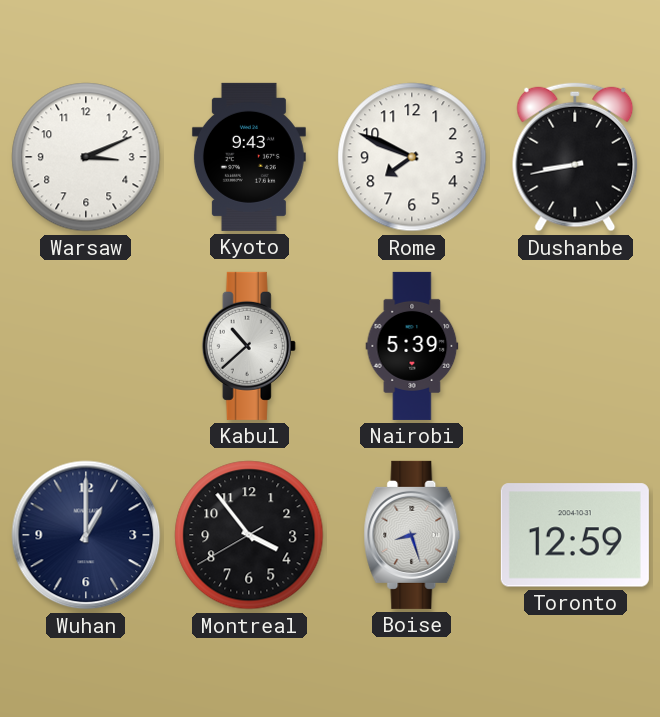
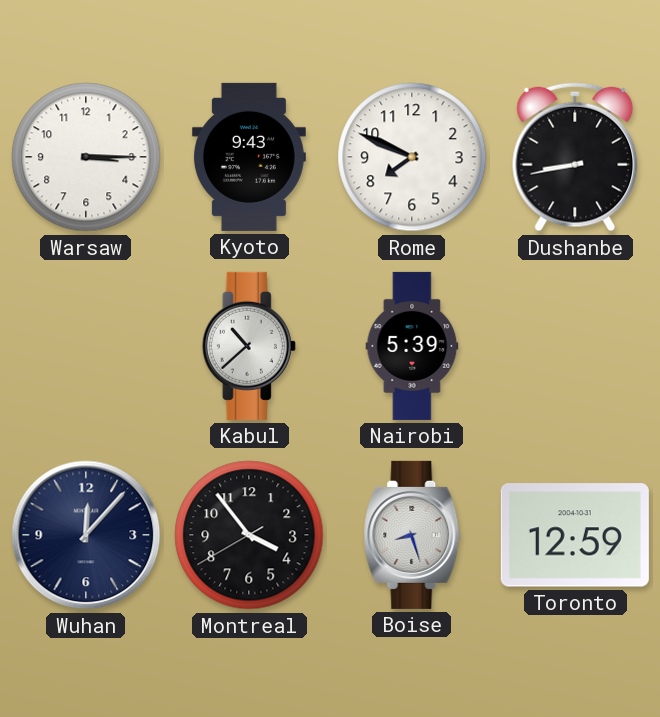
Warsaw: 3:11 -> 3:15 (86, 157)
Wuhan: 1:00 -> 12:07 (86, 535)
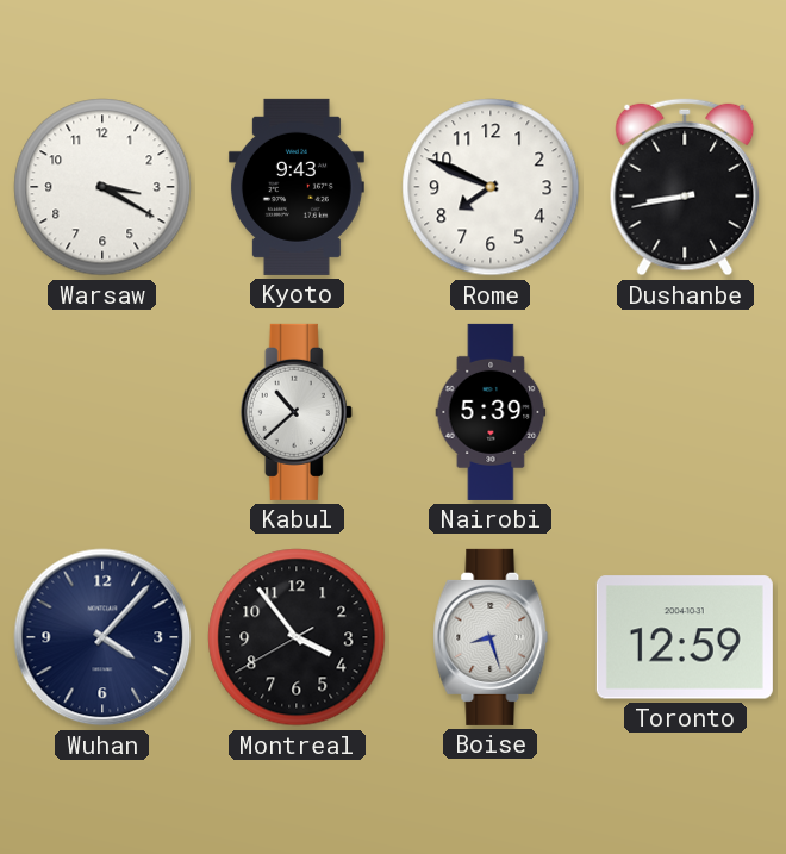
Warsaw: 3:15 -> 3:20 (102, 187)
Wuhan: 12:07 -> 4:07 (102, 637)
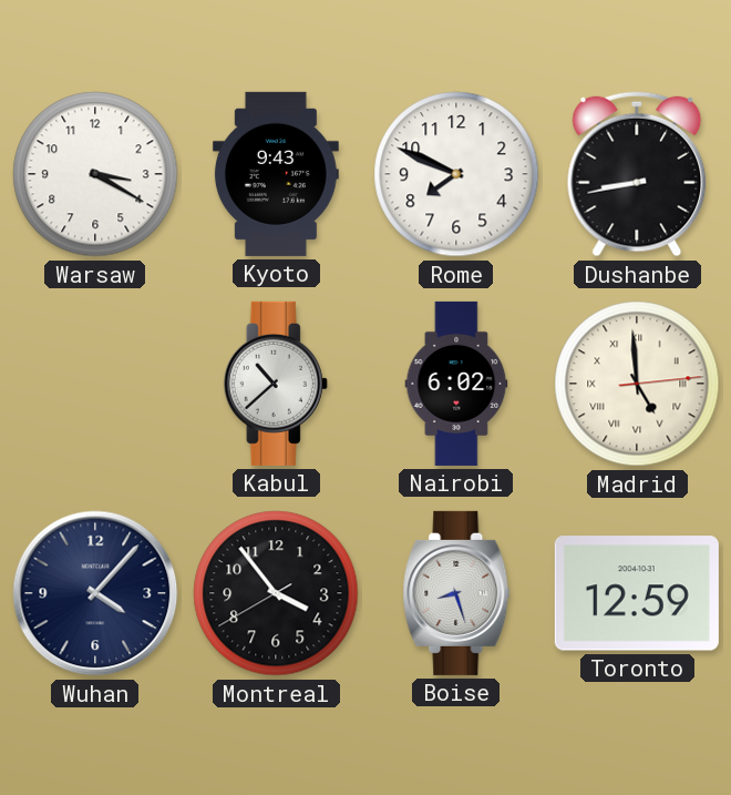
Nairobi: 5:39 -> 6:02 (456, 384)
Madrid: none -> 4:59 (637, 384)
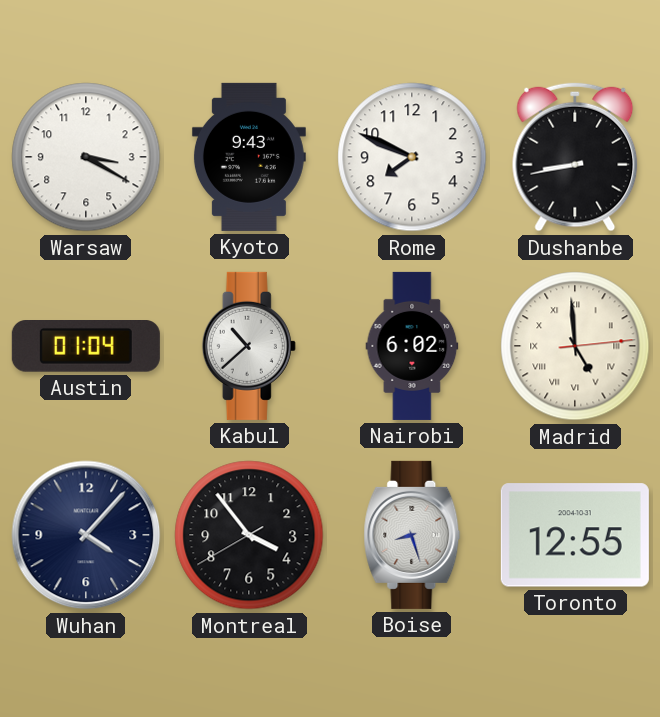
Austin: none -> 01:04 (86, 347)
Toronto: 12:59 -> 12:55 (575, 535)
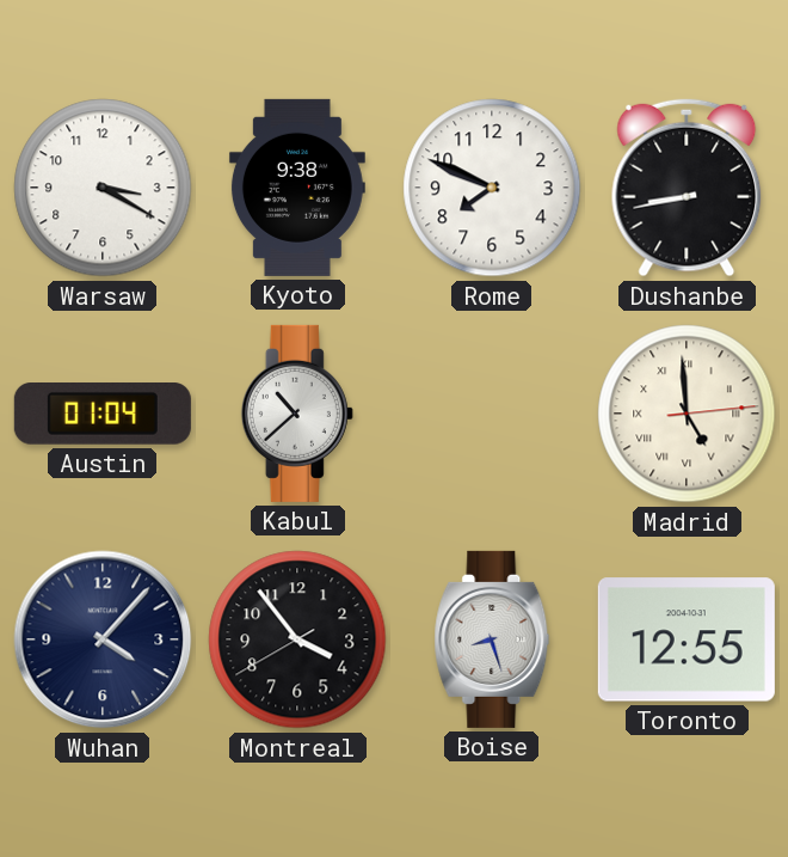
Kyoto: 9:43 -> 9:38 (297, 188)
Nairobi: 6:02 -> none (412, 346)
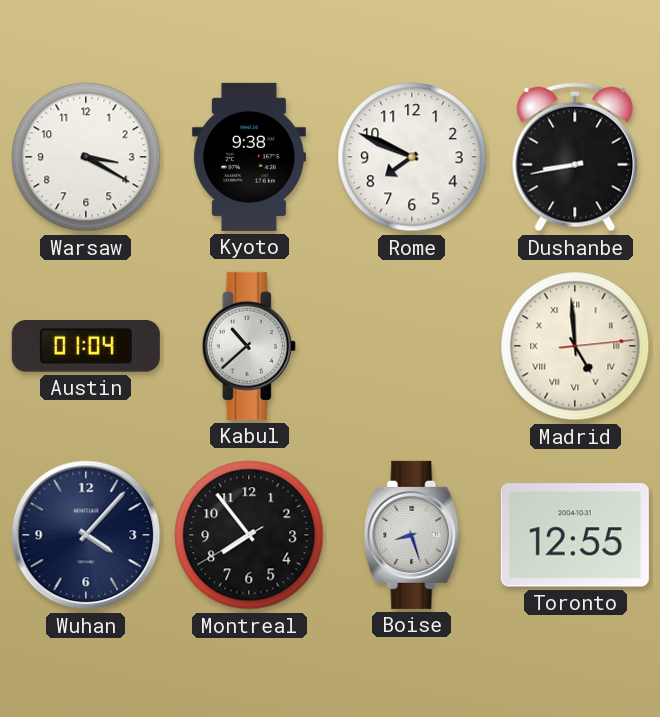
Montreal: 3:53 -> 7:53 (249, 535)
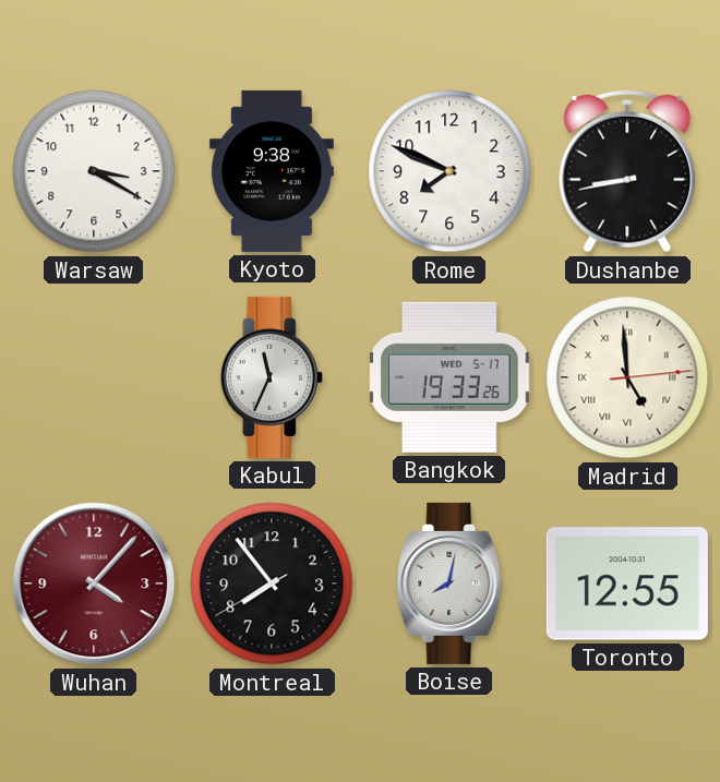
Austin: 01:04 -> none (86, 347)
Kabul: 10:38 -> 11:34 (272, 377)
Bangkok: none -> 19:33 (449, 377)
Wuhan dial: navy -> burgundy (94, 584)
Boise: 8:27 -> 8:02 (449, 584)
